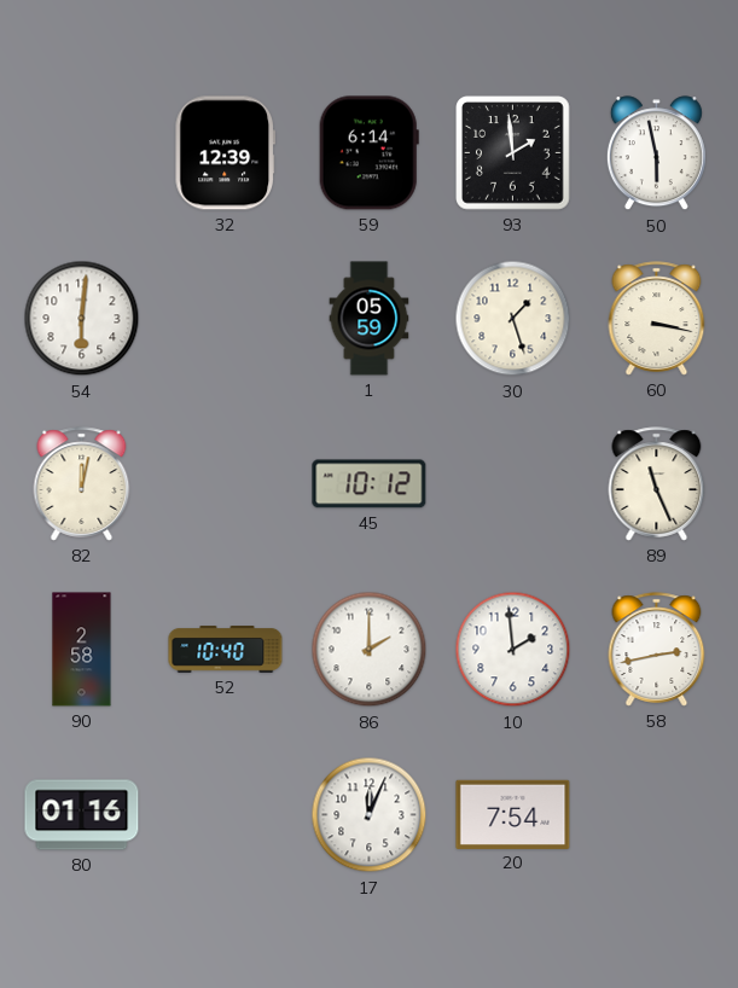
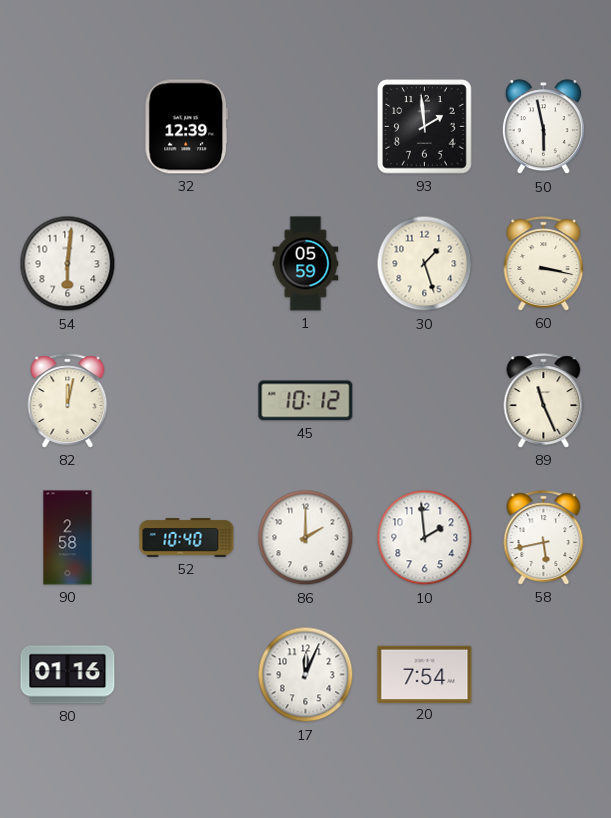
59: 6:14 -> none (368, 153)
58: 2:43 -> 5:43 (544, 538)
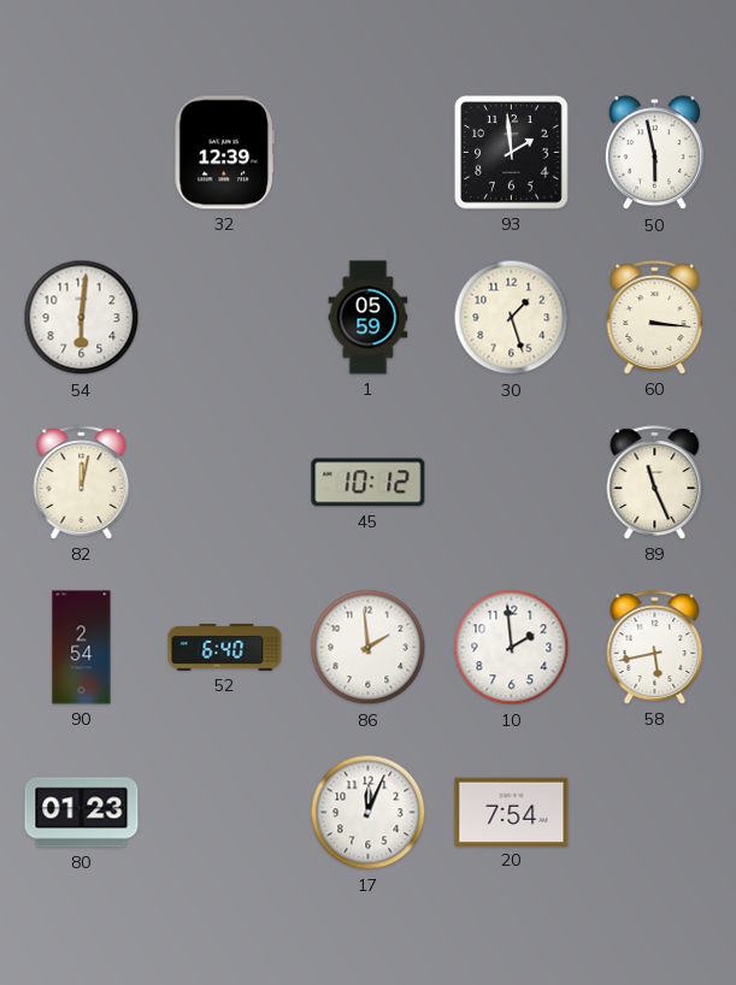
60: 3:17 -> 3:16 (655, 318)
90: 2:58 -> 2:54 (82, 648)
52: 10:40 -> 6:40 (225, 648)
86: 2:00 -> 1:59 (369, 648)
80: 01:16 -> 01:23 (82, 813)
